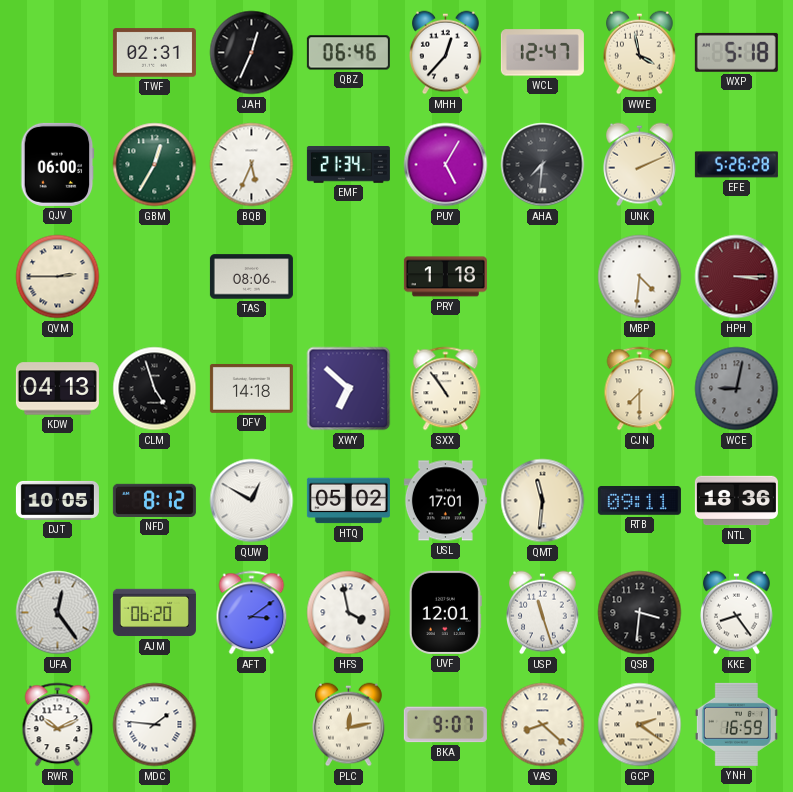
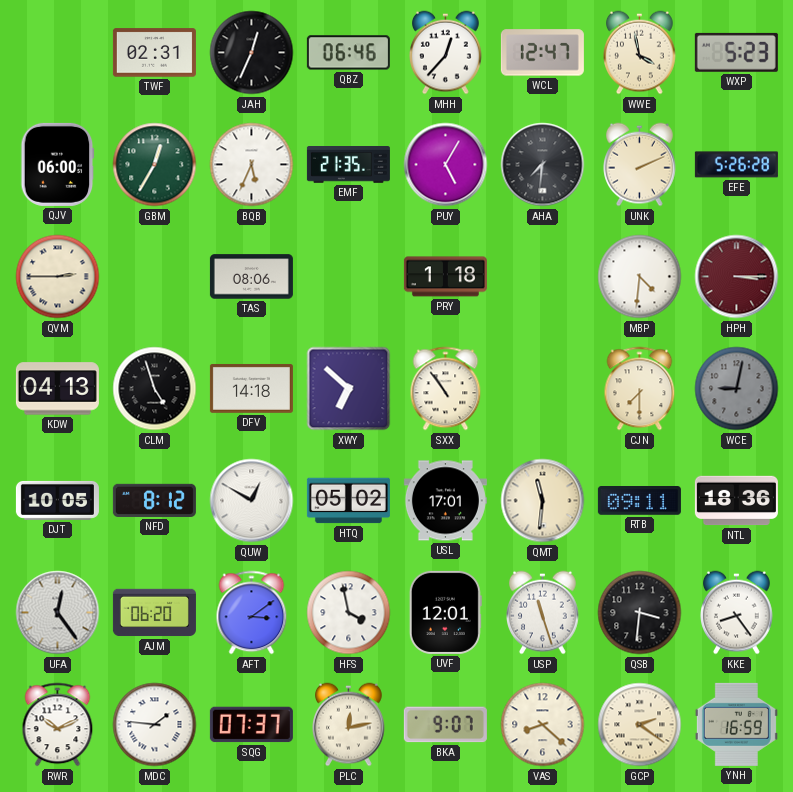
WXP: 5:18 -> 5:23 (736, 52)
EMF: 21:34 -> 21:35 (348, 165)
SQG: none -> 07:37 (251, 725)
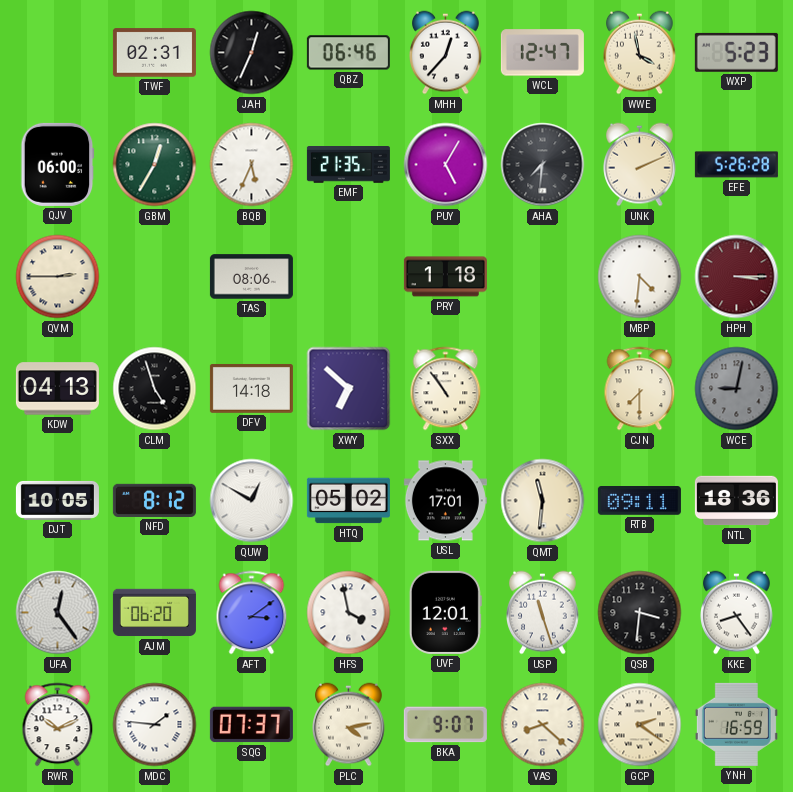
PLC: 12:13 -> 4:13 (349, 725)
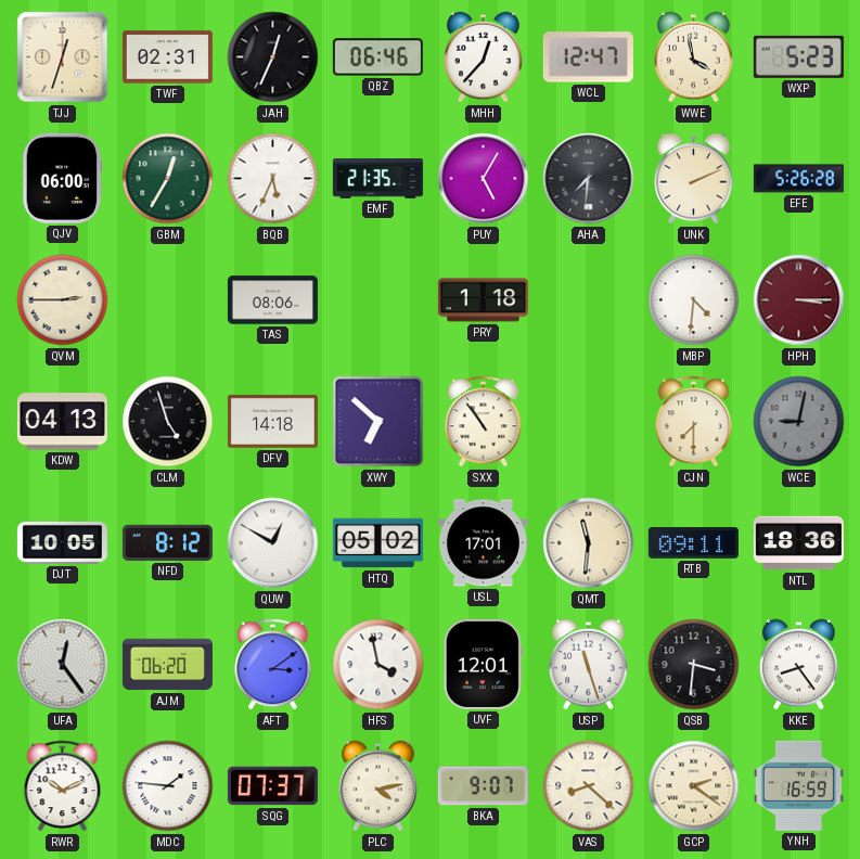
TJJ: none -> 12:33 (63, 57)
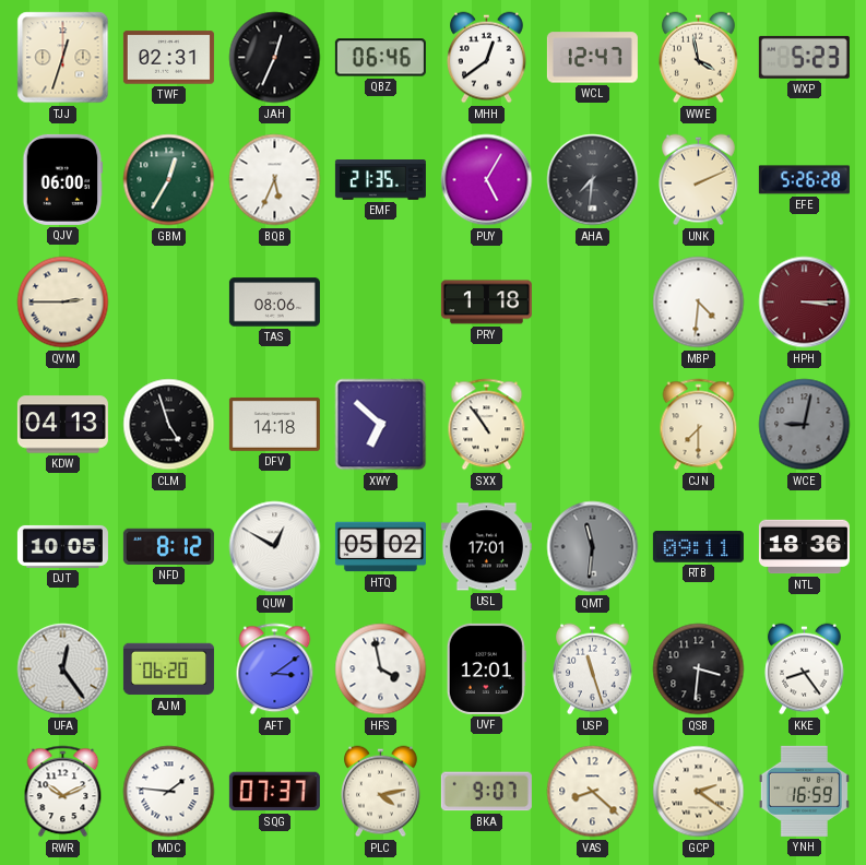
MHH: 12:37 -> 12:39 (487, 58)
QMT dial: cream -> grey (593, 547)
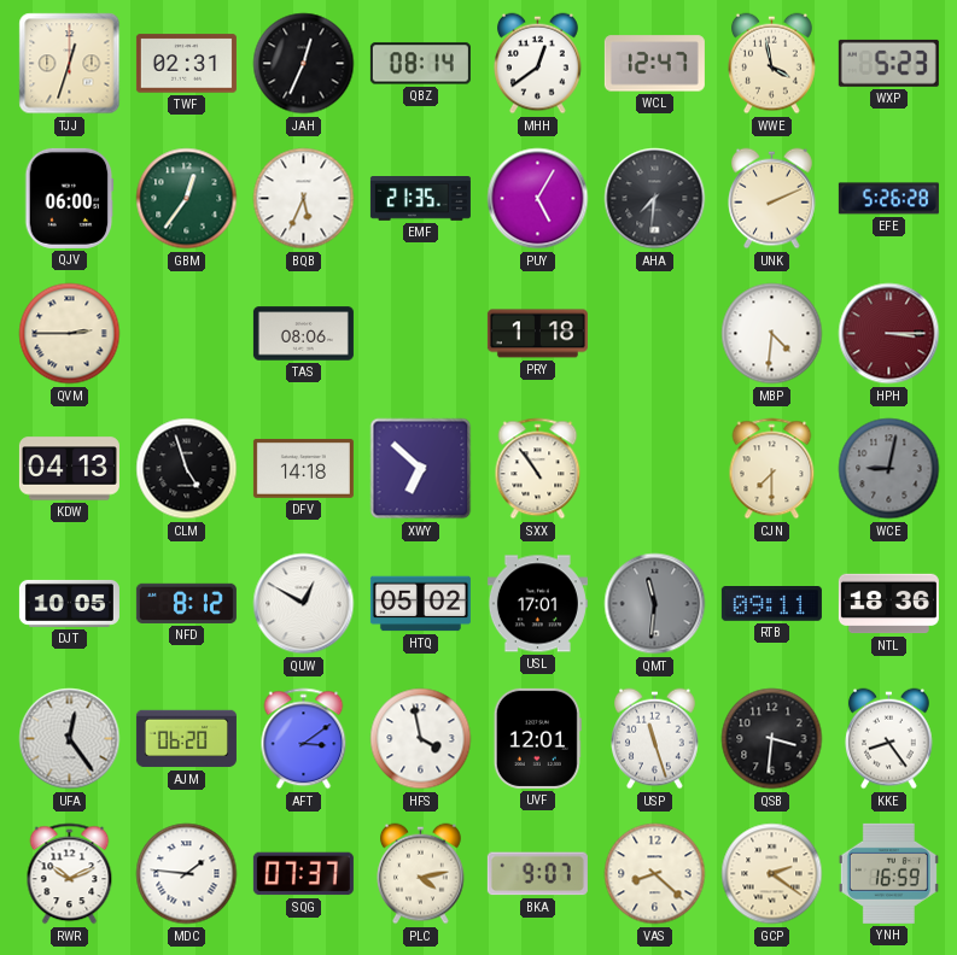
QBZ: 06:46 -> 08:14 (420, 64)
GBM: 12:35 -> 12:36 (187, 199)
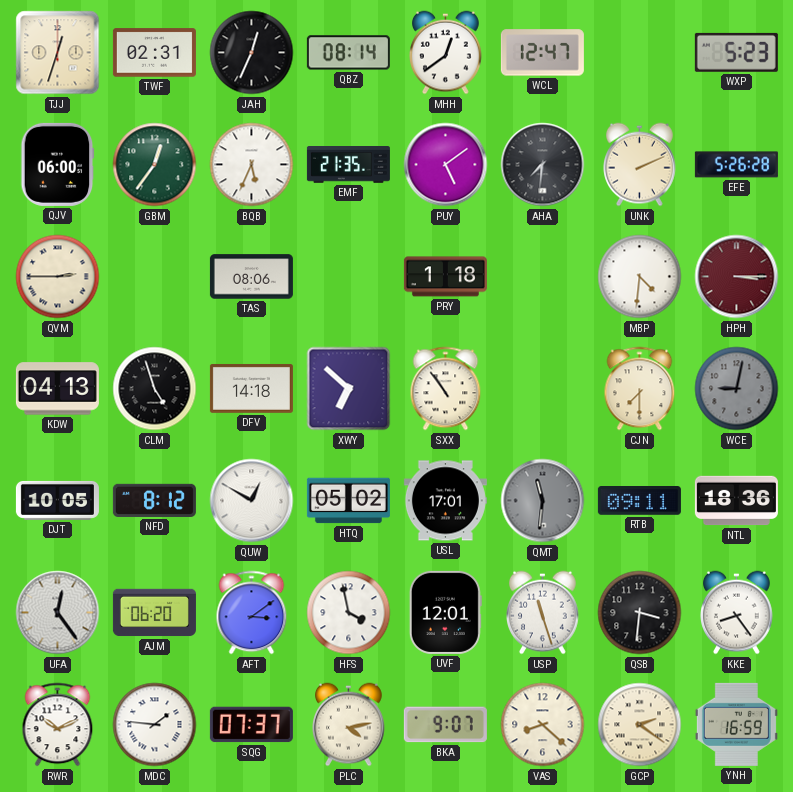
WWE: 3:58 -> none (772, 64)
PUY: 5:05 -> 5:09 (446, 165)
